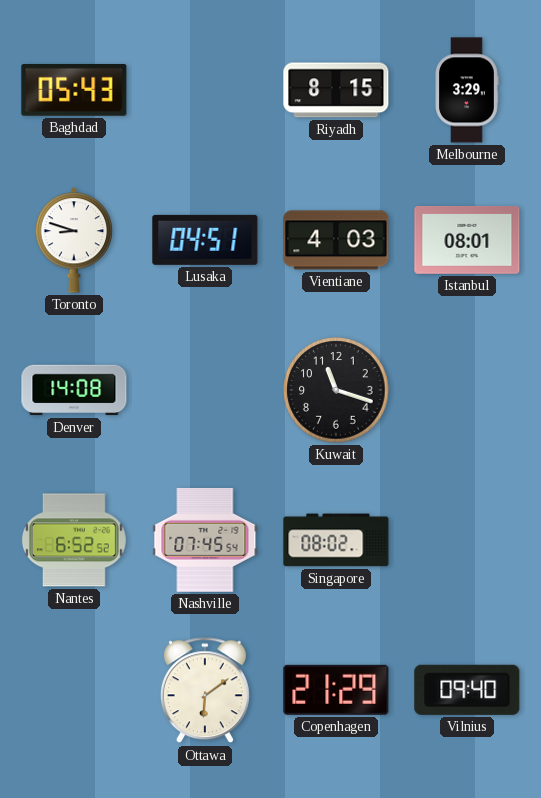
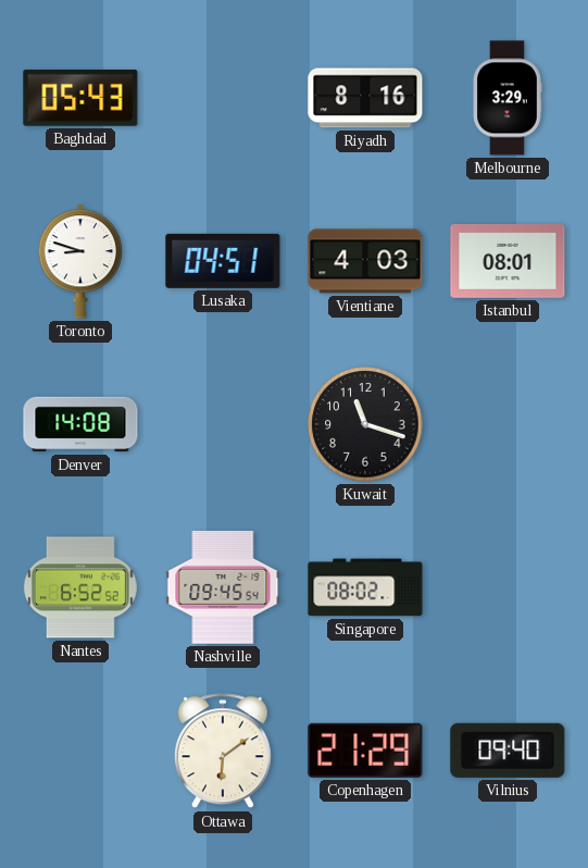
Riyadh: 8:15 -> 8:16 (365, 98)
Nashville: 07:45 -> 09:45 (223, 587)
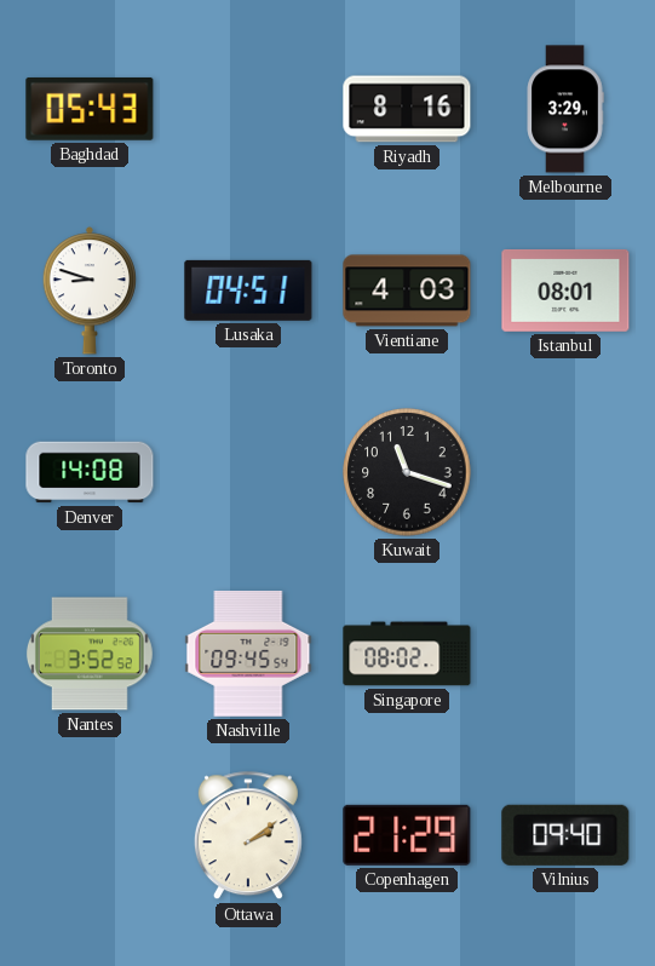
Nantes: 6:52 -> 3:52 (90, 654)
Ottawa: 6:09 -> 2:09 (248, 836)
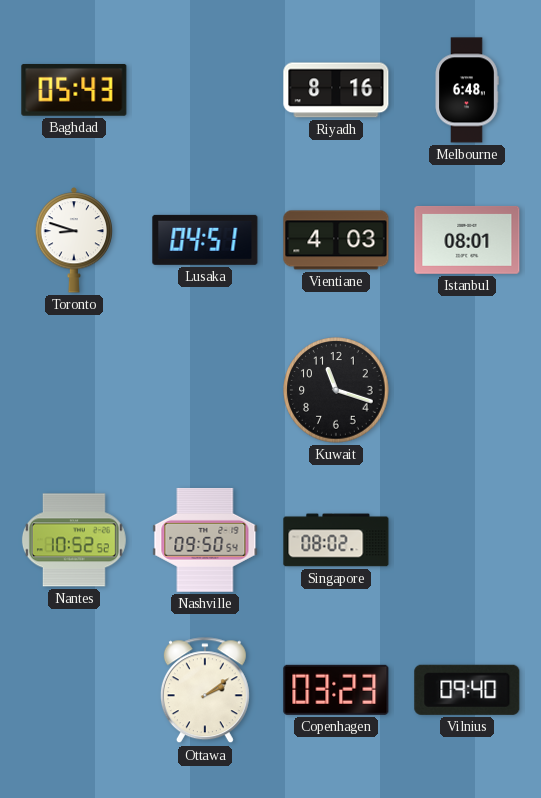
Melbourne: 3:29 -> 6:48 (467, 90)
Denver: 14:08 -> none (90, 472)
Nantes: 3:52 -> 10:52 (74, 540)
Nashville: 09:45 -> 09:50 (205, 540)
Copenhagen: 21:29 -> 03:23 (336, 690)
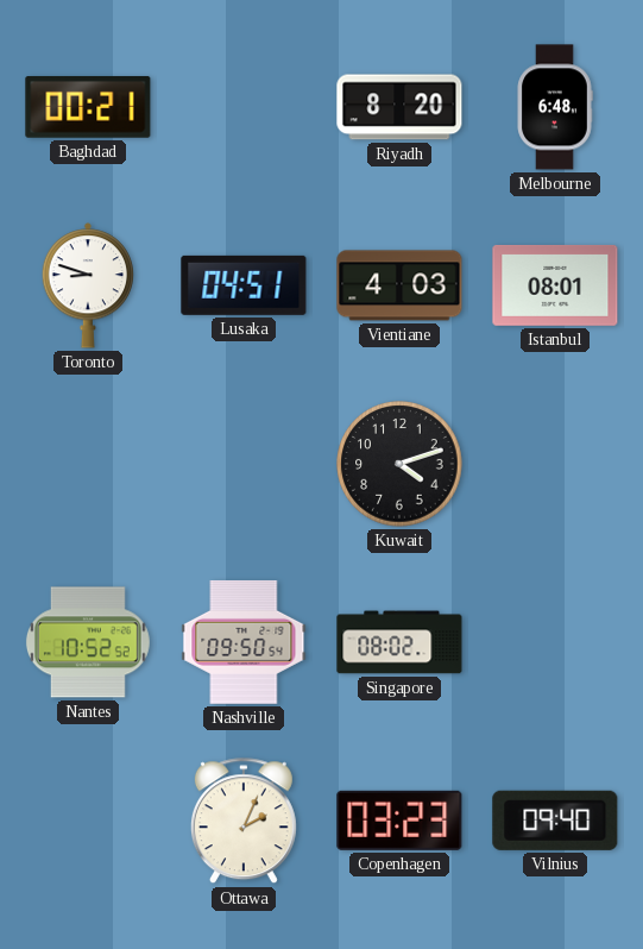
Baghdad: 05:43 -> 00:21 (88, 107)
Riyadh: 8:16 -> 8:20 (399, 107)
Kuwait: 11:18 -> 4:12 (399, 464)
Ottawa: 2:09 -> 2:04 (244, 822)
